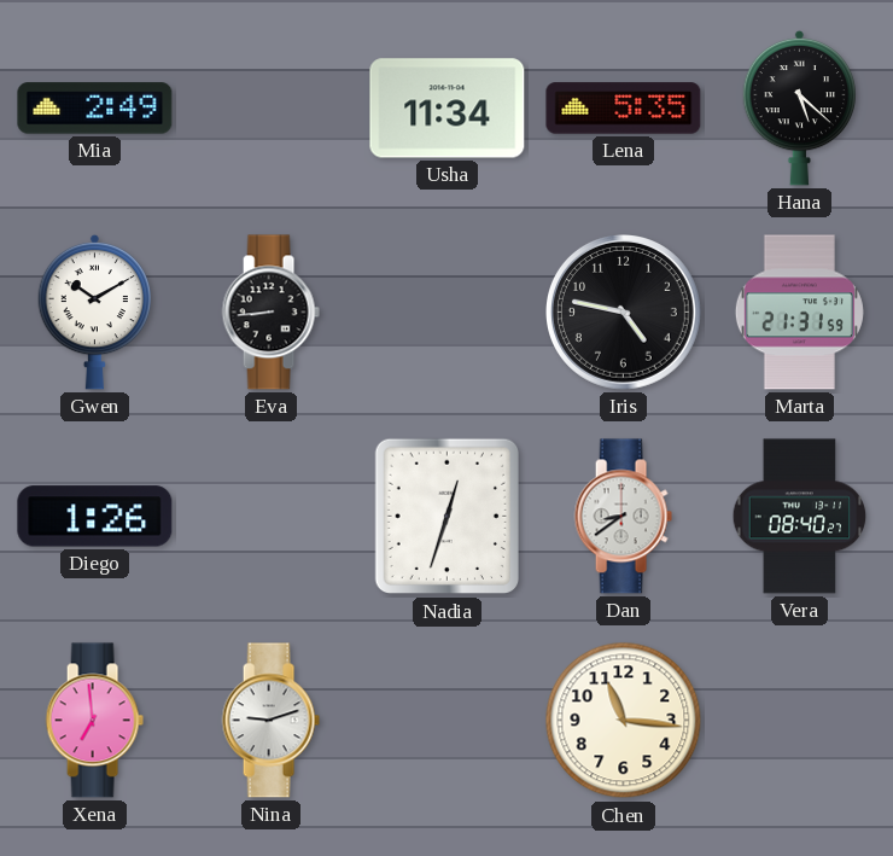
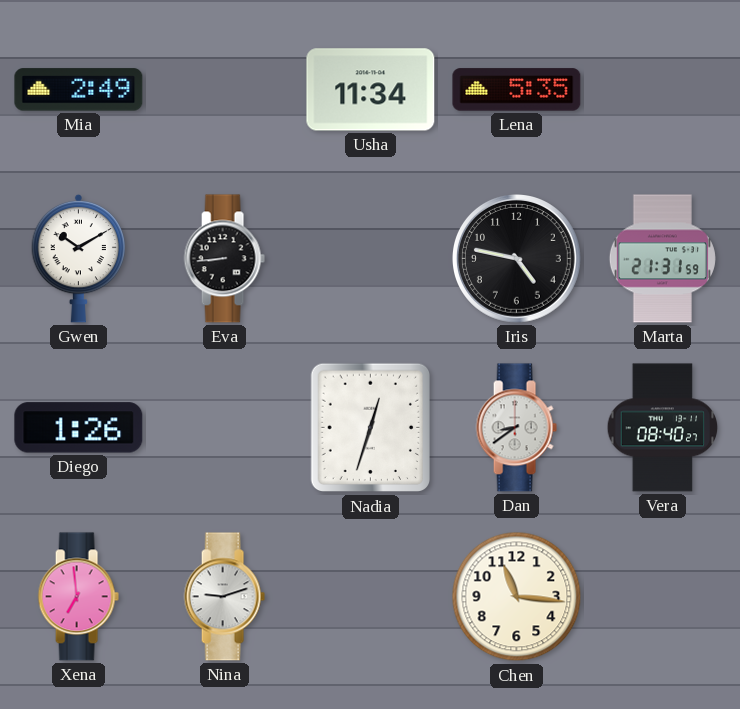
Hana: 5:22 -> none (800, 107)
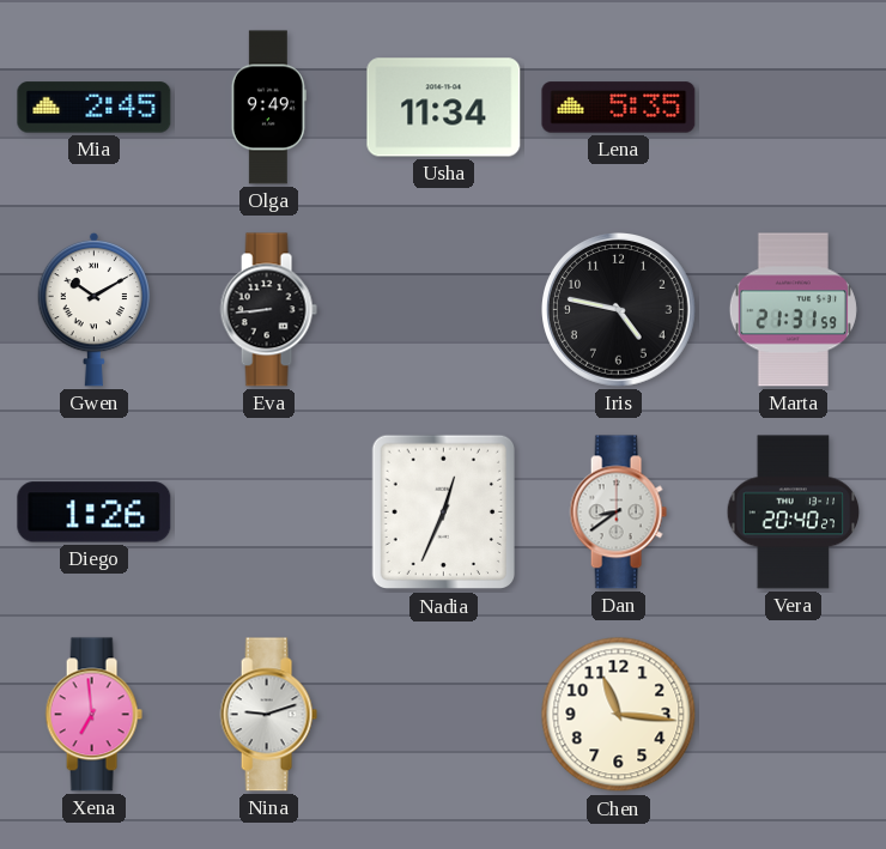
Mia: 2:49 -> 2:45 (95, 108)
Olga: none -> 9:49 (268, 108)
Nadia: 12:33 -> 12:34 (443, 513)
Vera: 08:40 -> 20:40 (794, 513)
